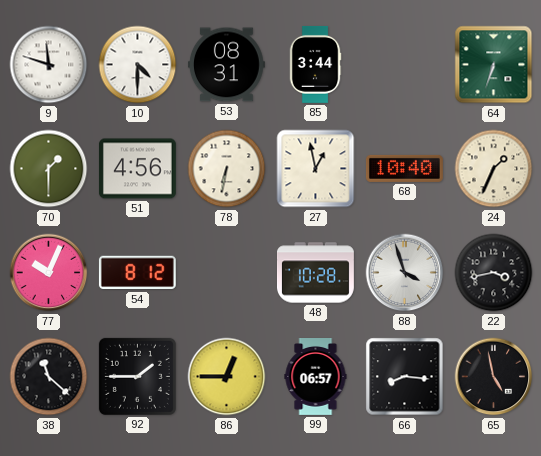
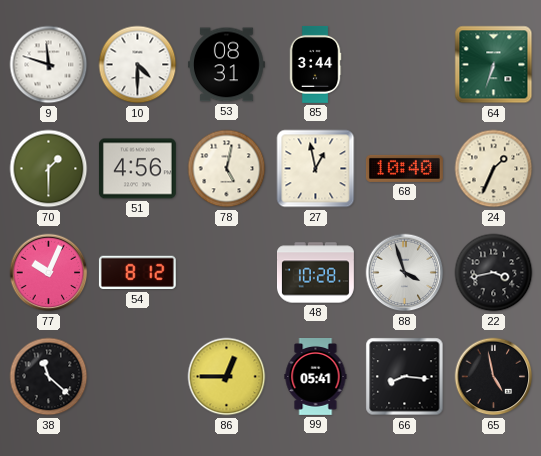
78: 6:32 -> 5:02 (227, 169)
92: 1:45 -> none (137, 376)
99: 06:57 -> 05:41 (316, 377)
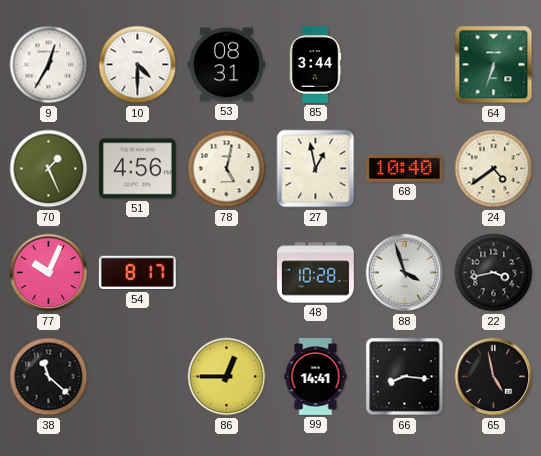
9: 11:48 -> 12:35 (49, 65)
70: 1:30 -> 1:26 (49, 169)
24: 1:34 -> 4:39 (494, 169)
54: 8:12 -> 8:17 (137, 273)
99: 05:41 -> 14:41 (316, 377)
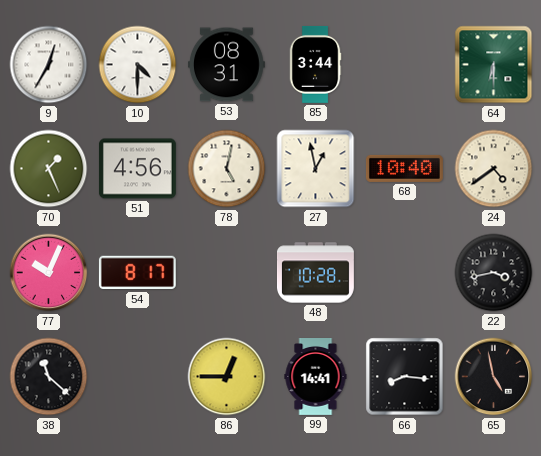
64: 6:33 -> 6:30 (494, 65)
88: 3:57 -> none (405, 273)
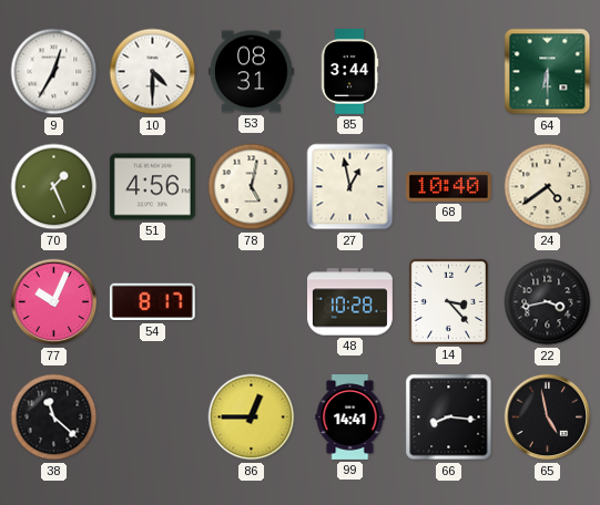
14: none -> 3:23 (448, 301)
